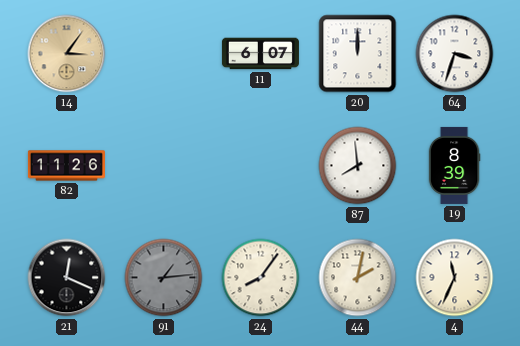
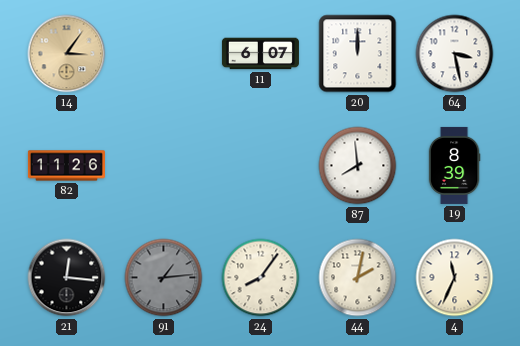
64: 3:33 -> 3:28 (455, 54)
21: 12:19 -> 12:16 (67, 278)
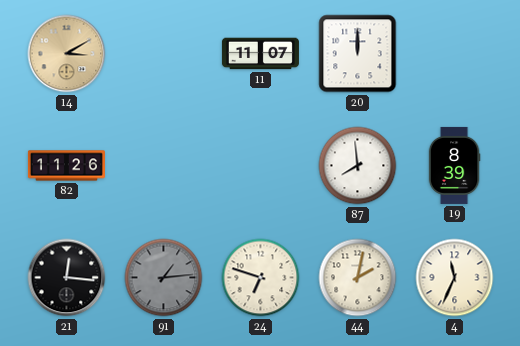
14: 3:06 -> 3:10 (67, 54)
11: 6:07 -> 11:07 (260, 54)
64: 3:28 -> none (455, 54)
24: 8:06 -> 6:48 (261, 278)
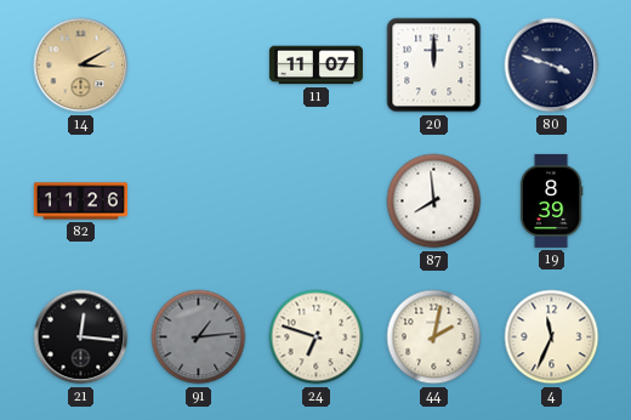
80: none -> 3:48 (552, 66)
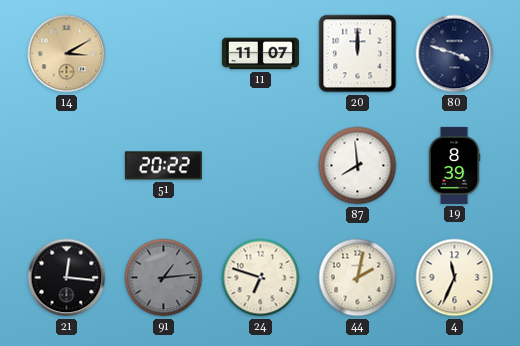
82: 11:26 -> none (80, 202)
51: none -> 20:22 (163, 166)
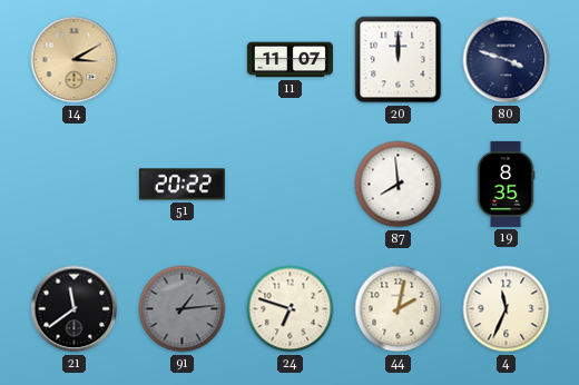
19: 8:39 -> 8:35 (506, 184)
21: 12:16 -> 11:39 (75, 309)
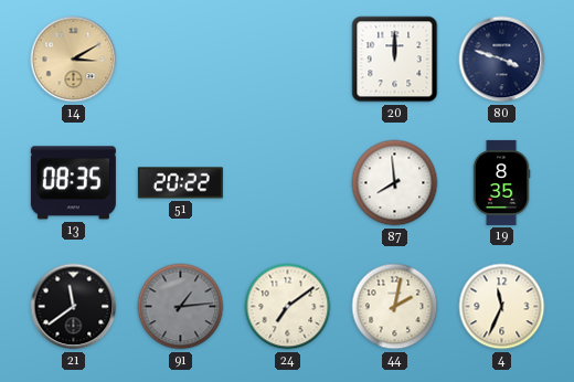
11: 11:07 -> none (289, 60)
13: none -> 08:35 (73, 183)
24: 6:48 -> 7:09 (288, 307)
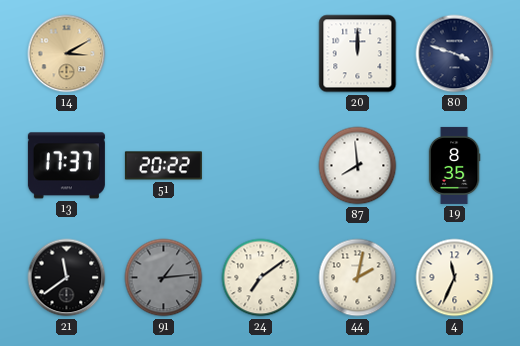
13: 08:35 -> 17:37 (66, 166)
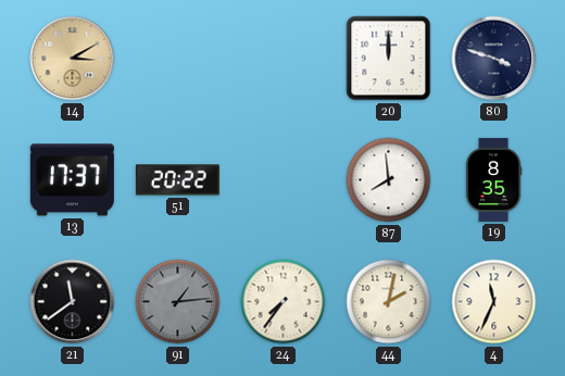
24: 7:09 -> 7:36 (284, 302)
